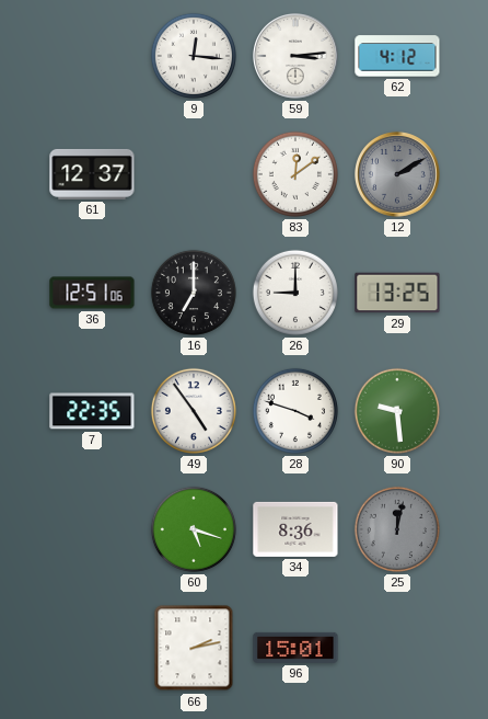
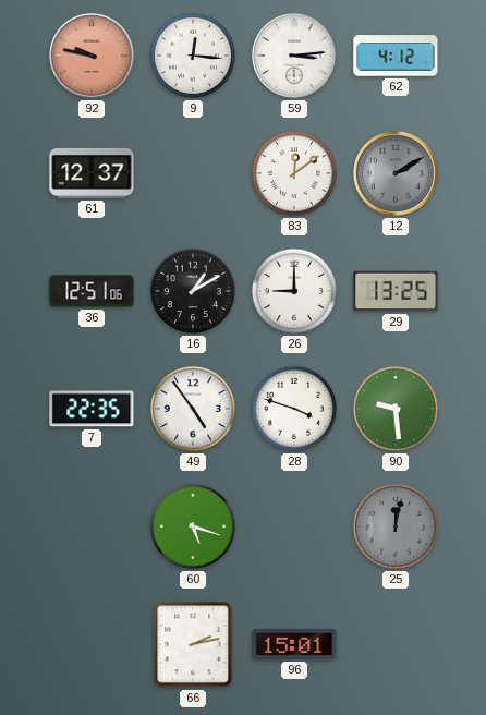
92: none -> 9:47 (93, 57)
16: 7:00 -> 1:10 (193, 291)
34: 8:36 -> none (295, 529)
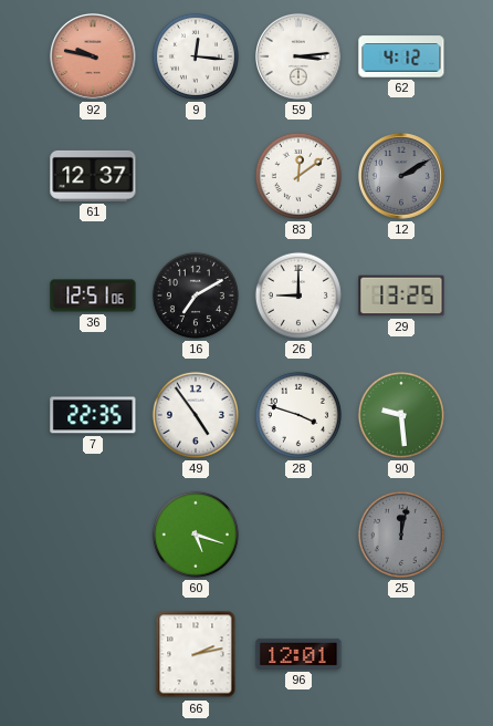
16: 1:10 -> 7:10 (196, 295)
96: 15:01 -> 12:01 (298, 654)
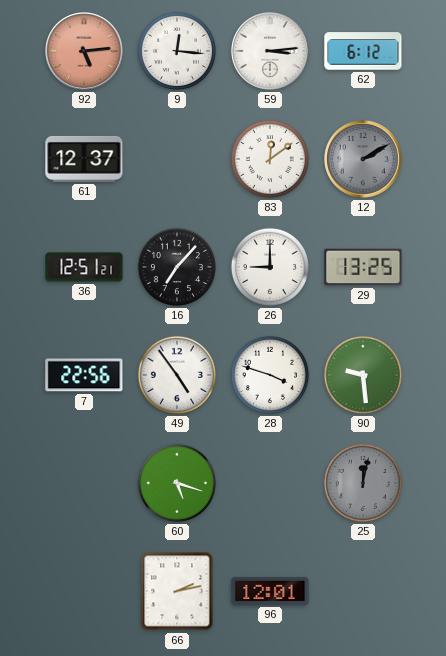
92: 9:47 -> 5:14 (85, 52)
62: 4:12 -> 6:12 (363, 51)
36: 12:51:06 -> 12:51:21 (84, 267)
16: 7:10 -> 7:07 (177, 267)
7: 22:35 -> 22:56 (84, 375)
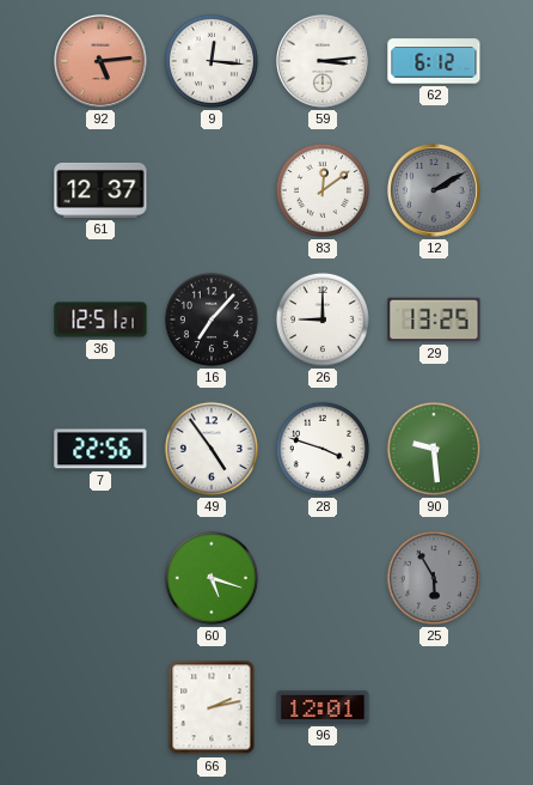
25: 12:02 -> 5:55 (434, 578)
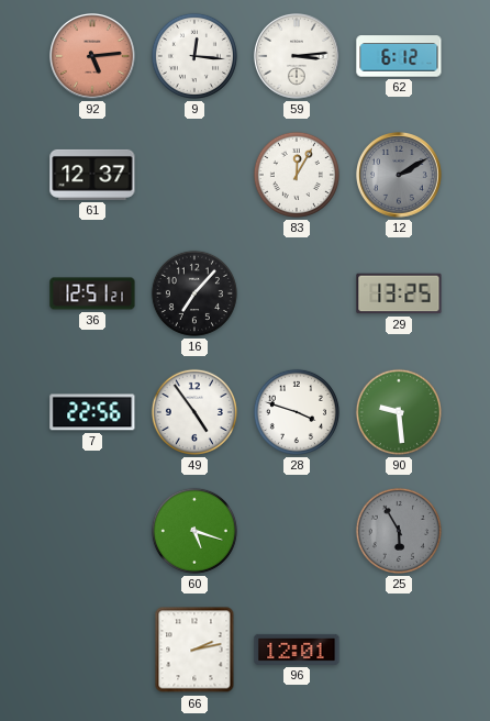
83: 12:09 -> 12:05 (297, 175)
26: 9:00 -> none (323, 320)
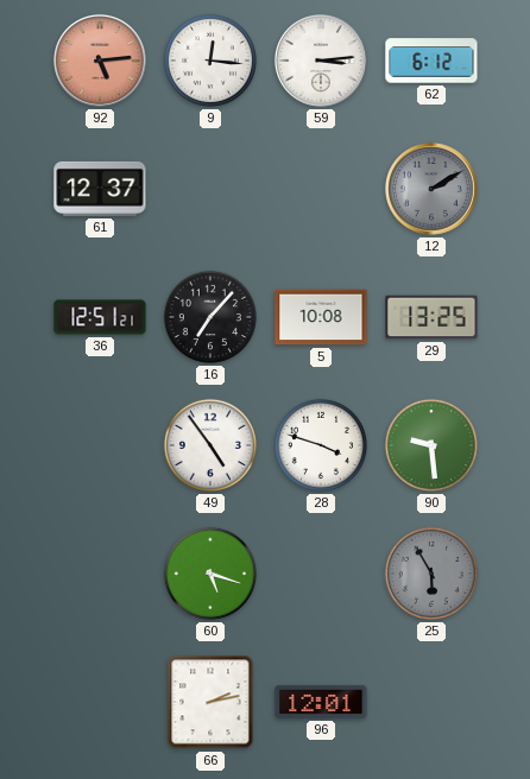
83: 12:05 -> none (297, 175)
5: none -> 10:08 (321, 317)
7: 22:56 -> none (92, 412)
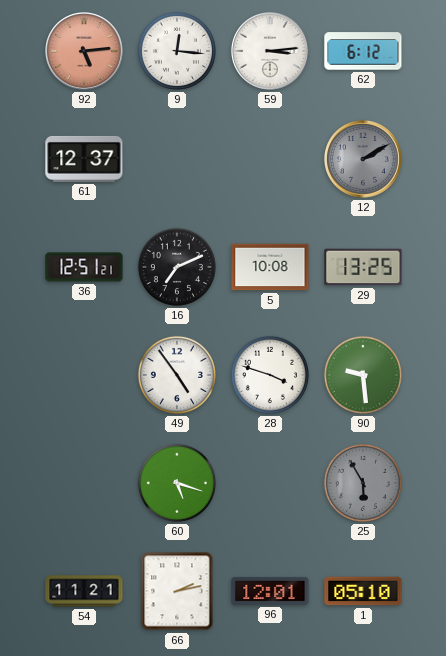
16: 7:07 -> 7:11 (177, 267)
54: none -> 11:21 (84, 591)
1: none -> 05:10 (363, 591)
